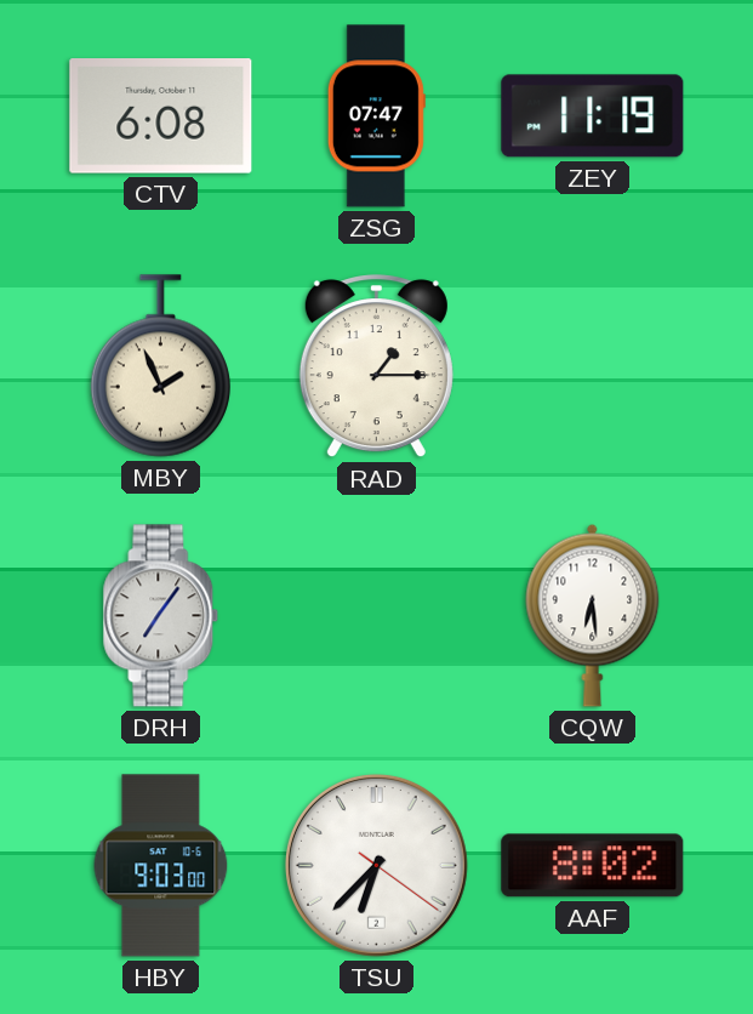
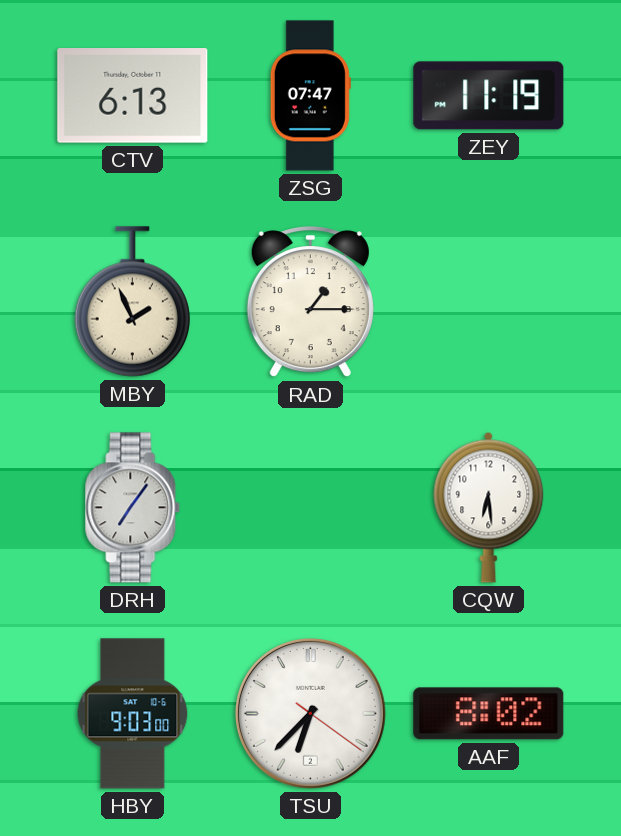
CTV: 6:08 -> 6:13 (133, 96)
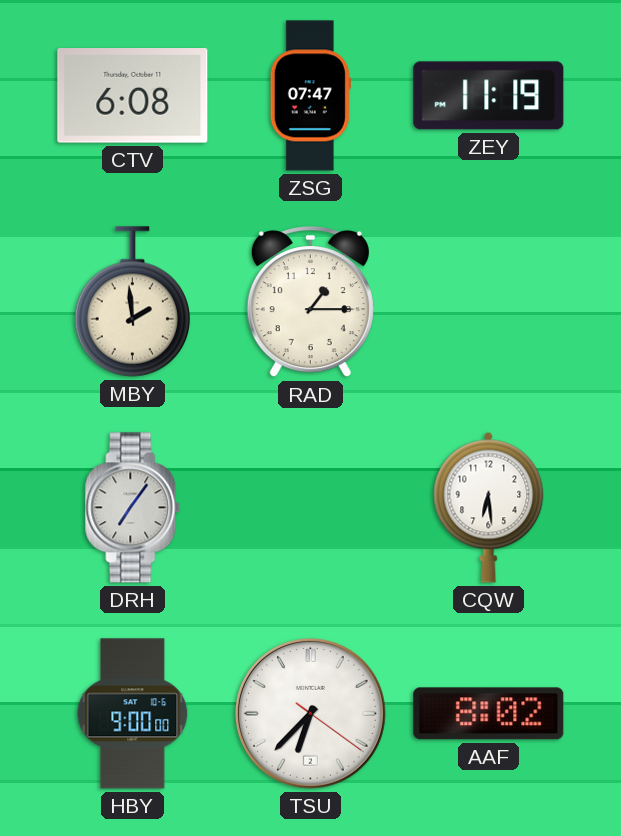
CTV: 6:13 -> 6:08 (133, 96)
MBY: 1:56 -> 1:59 (132, 302)
HBY: 9:03 -> 9:00 (133, 714)
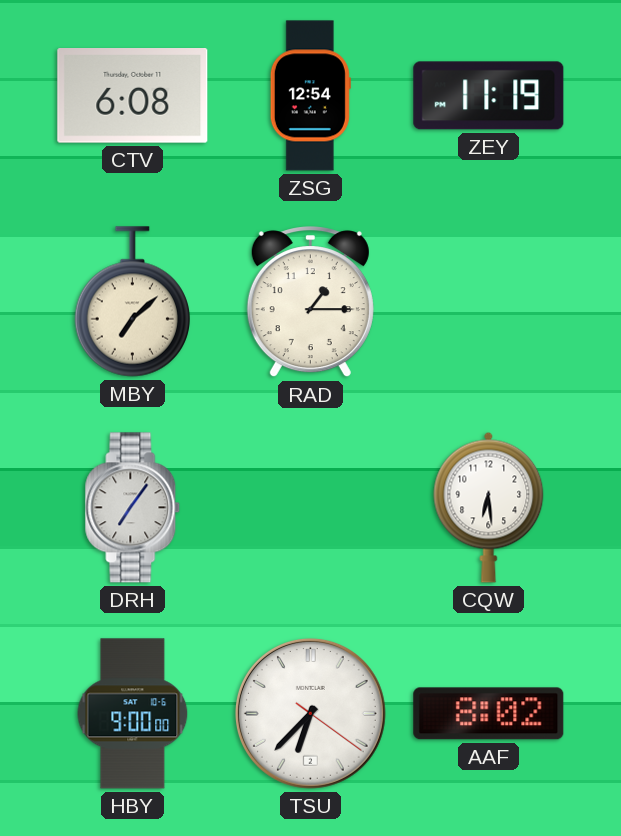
ZSG: 07:47 -> 12:54 (310, 96)
MBY: 1:59 -> 7:08 (132, 302)
